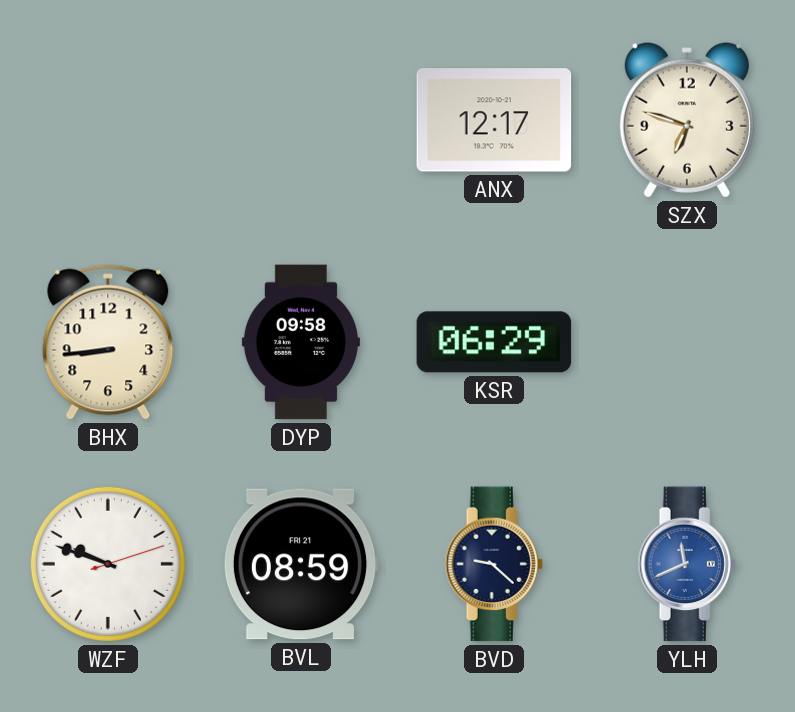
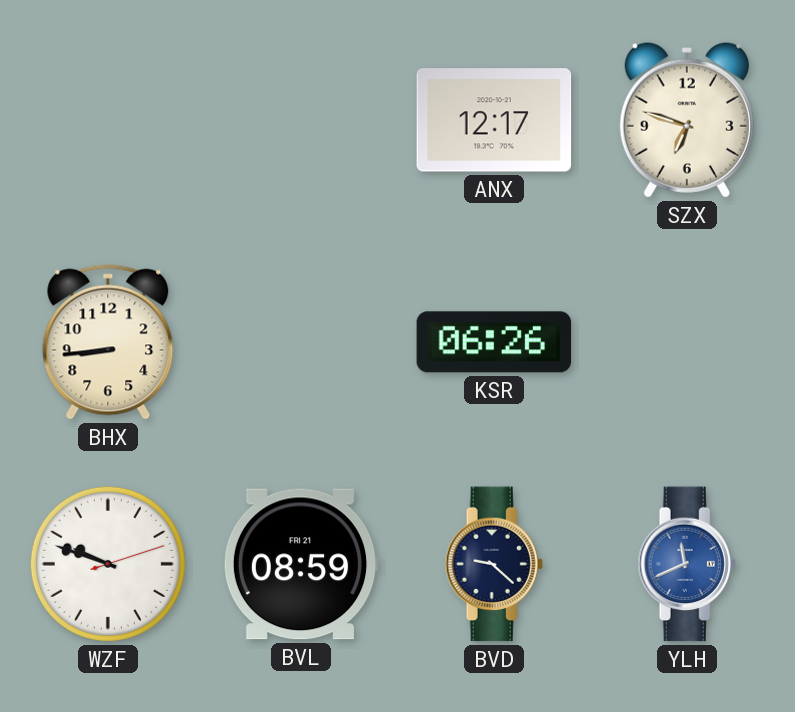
DYP: 09:58 -> none (301, 342)
KSR: 06:29 -> 06:26 (494, 342)
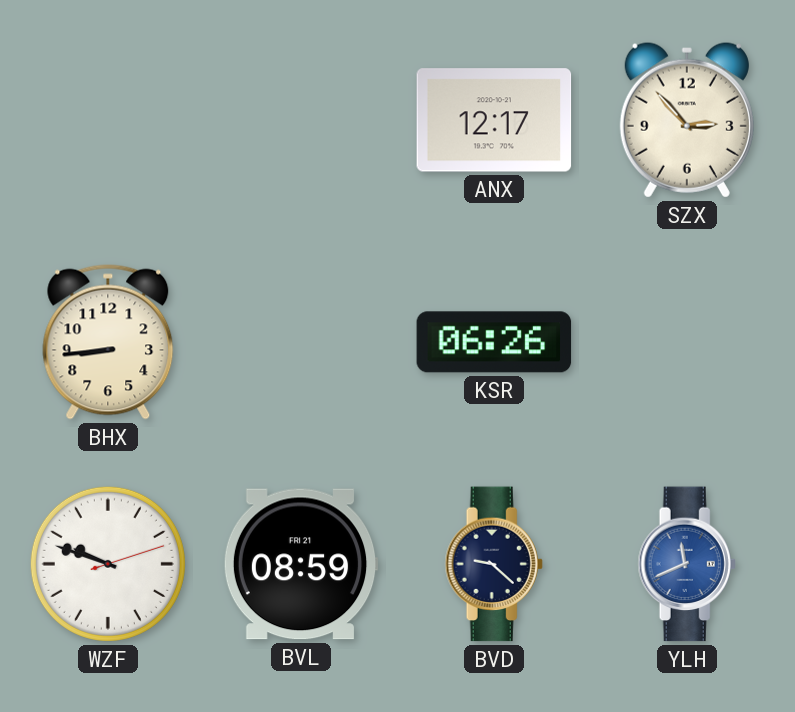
SZX: 6:48 -> 2:53 (687, 120)
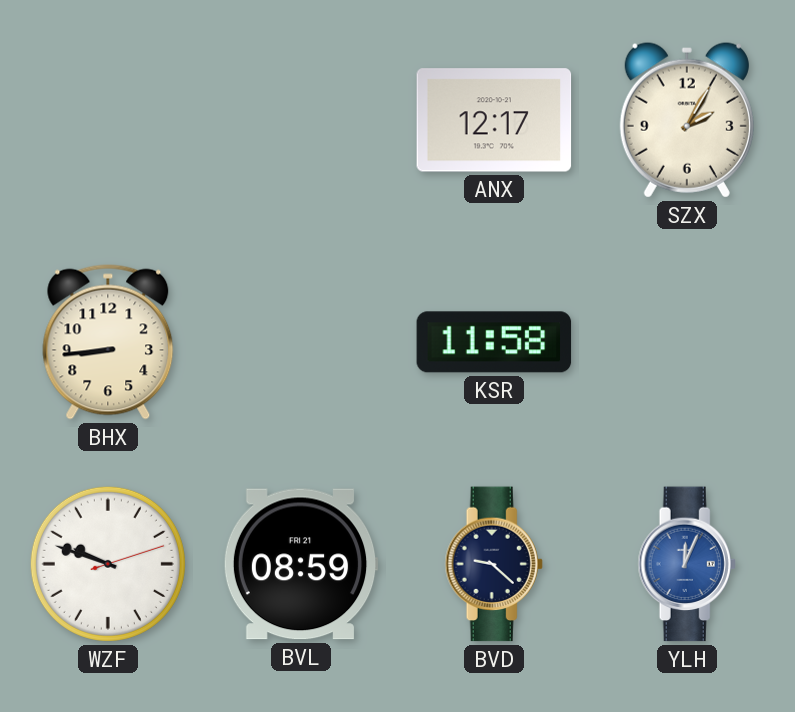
SZX: 2:53 -> 2:05 (687, 120)
KSR: 06:26 -> 11:58 (494, 342)
YLH: 11:41 -> 12:04 (687, 564)
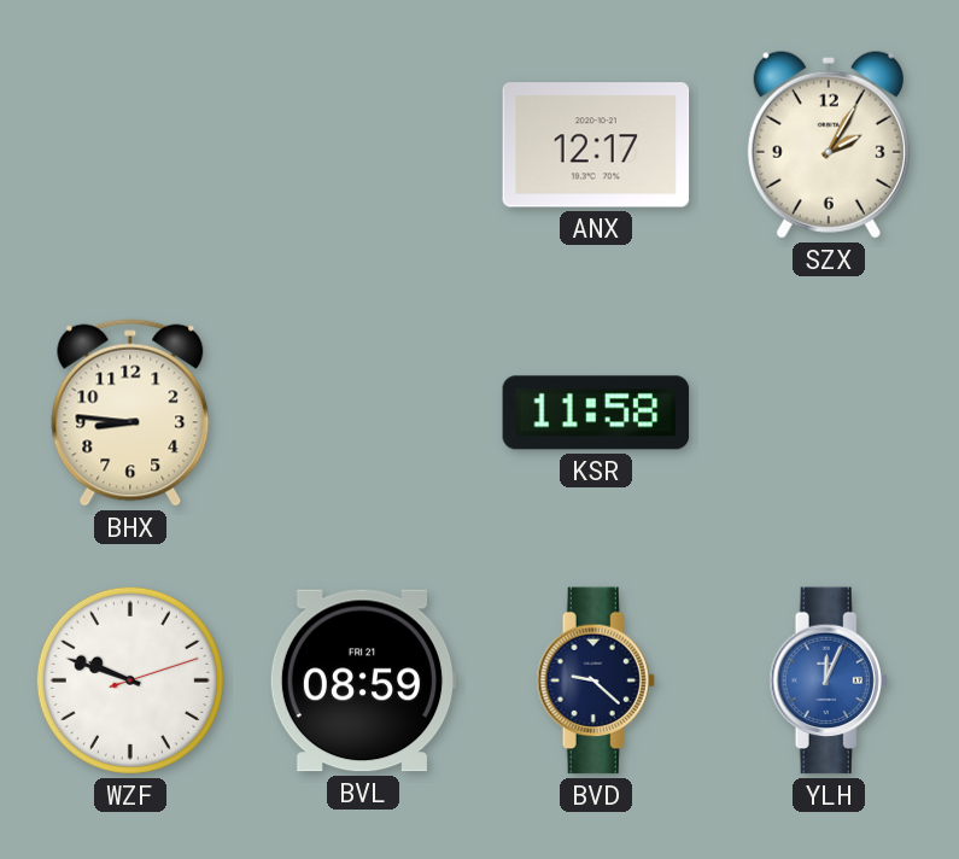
BHX: 8:44 -> 8:46 (130, 413)
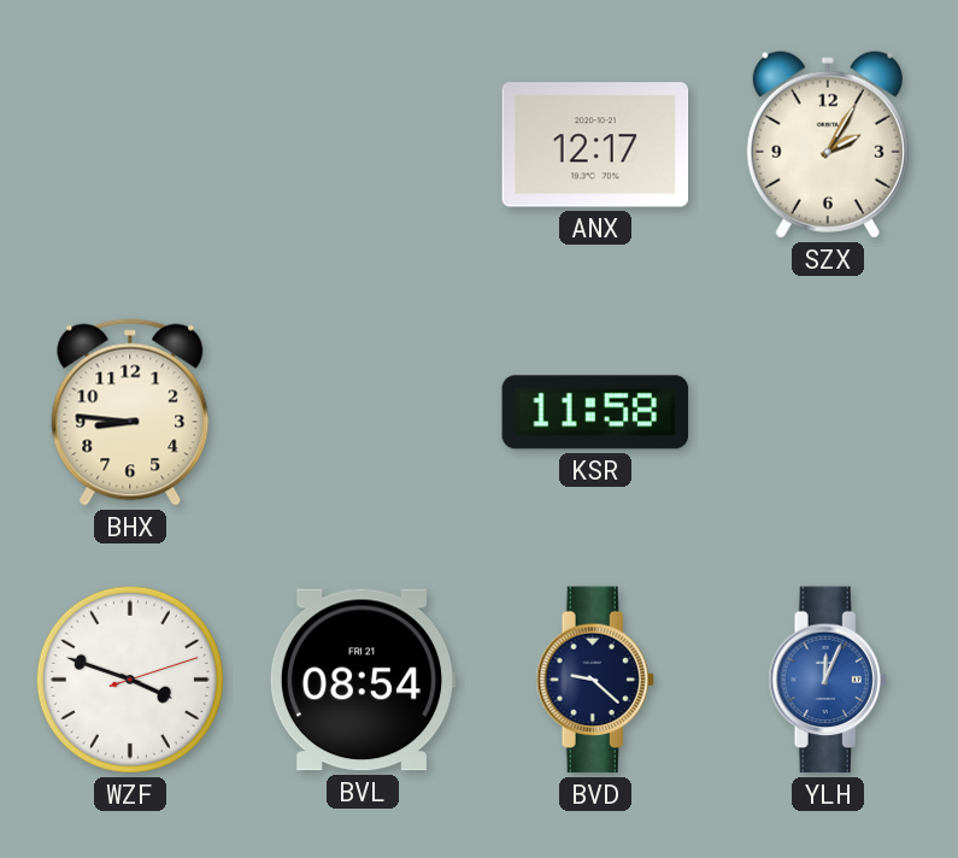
WZF: 9:48 -> 3:48 (130, 680)
BVL: 08:59 -> 08:54 (363, 680)
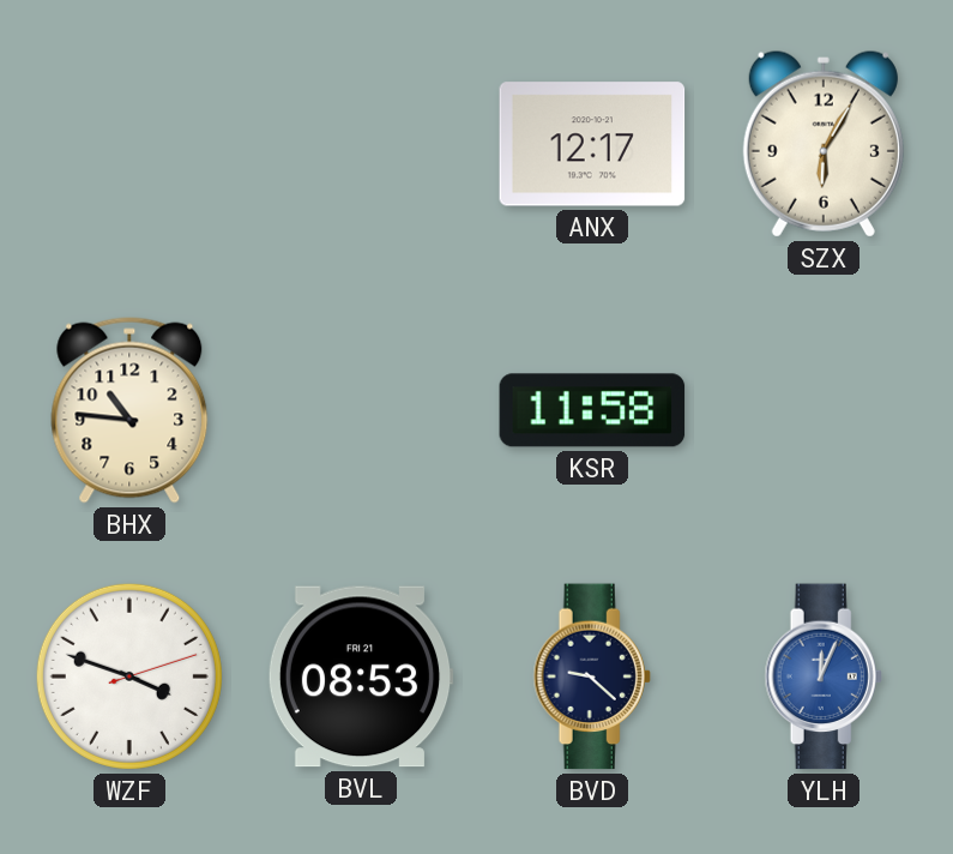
SZX: 2:05 -> 6:05 (824, 144)
BHX: 8:46 -> 10:46 (129, 410)
BVL: 08:54 -> 08:53 (361, 676)
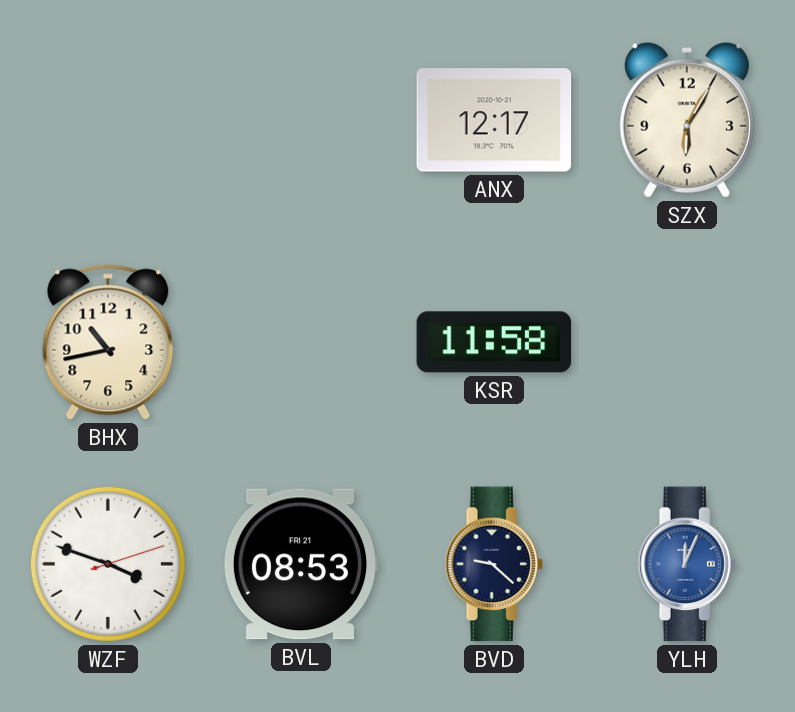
BHX: 10:46 -> 10:43 (108, 342)
